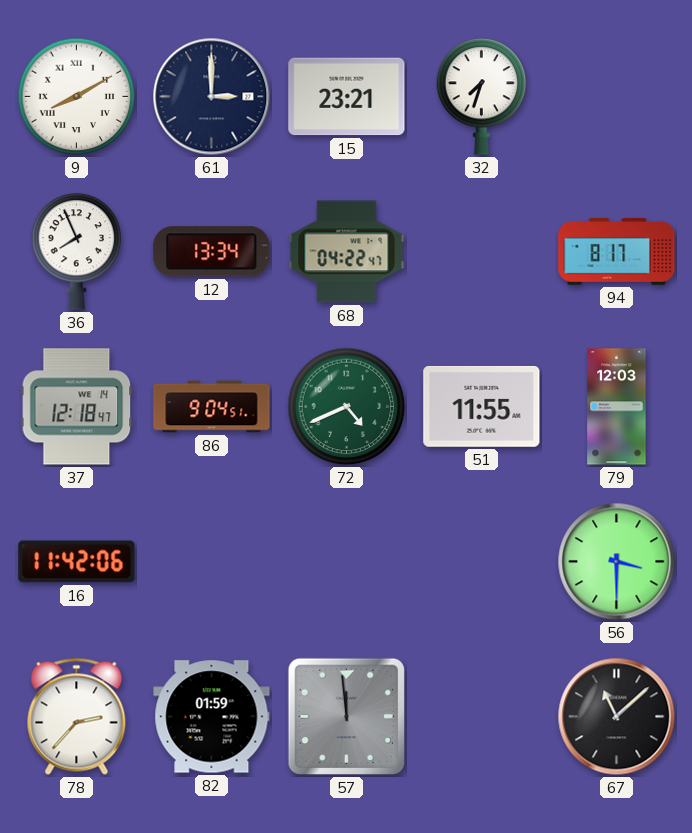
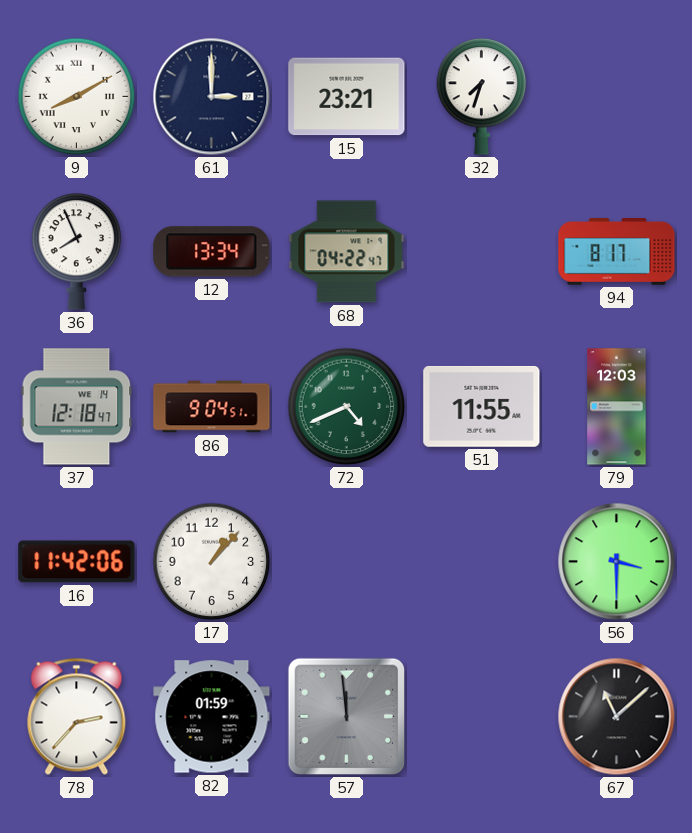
17: none -> 1:07 (212, 562)
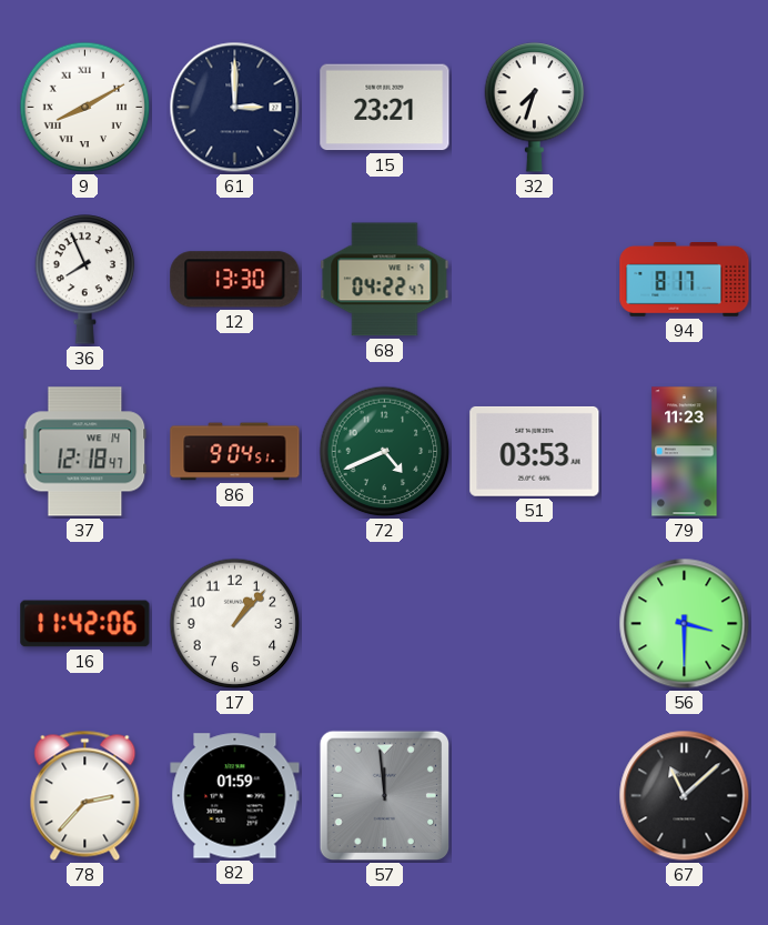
12: 13:34 -> 13:30 (235, 280)
51: 11:55 -> 03:53 (535, 451)
79: 12:03 -> 11:23 (685, 452)
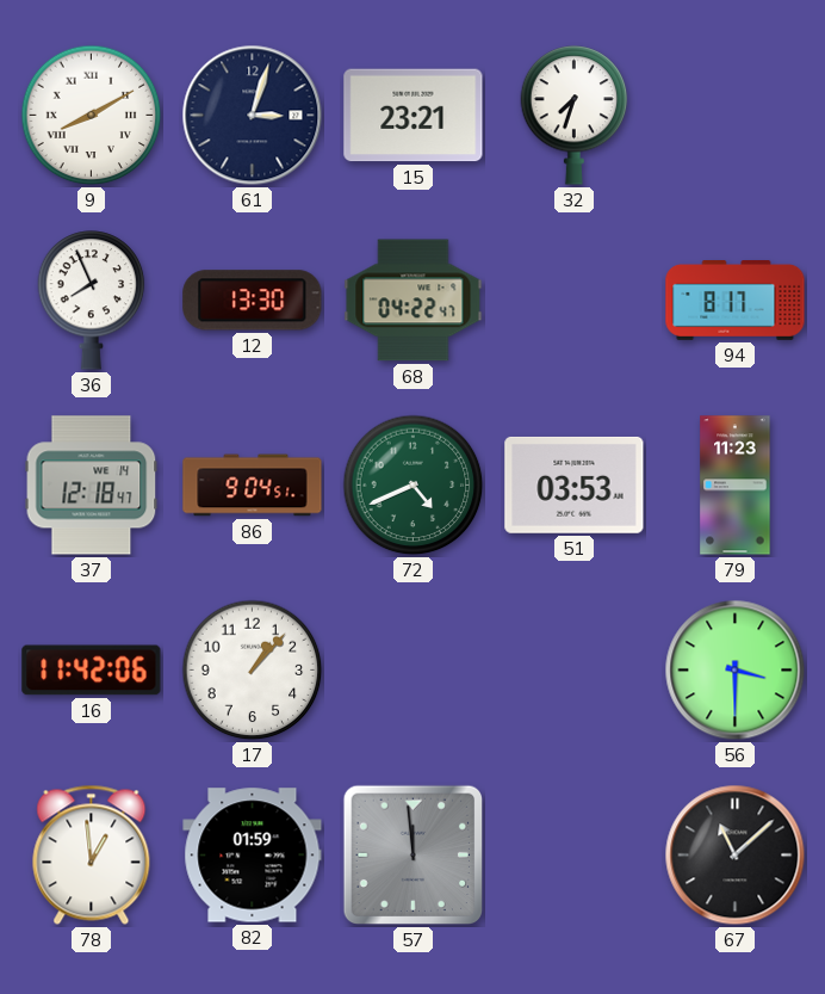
61: 3:00 -> 3:03 (253, 116)
78: 2:37 -> 12:59 (92, 854)
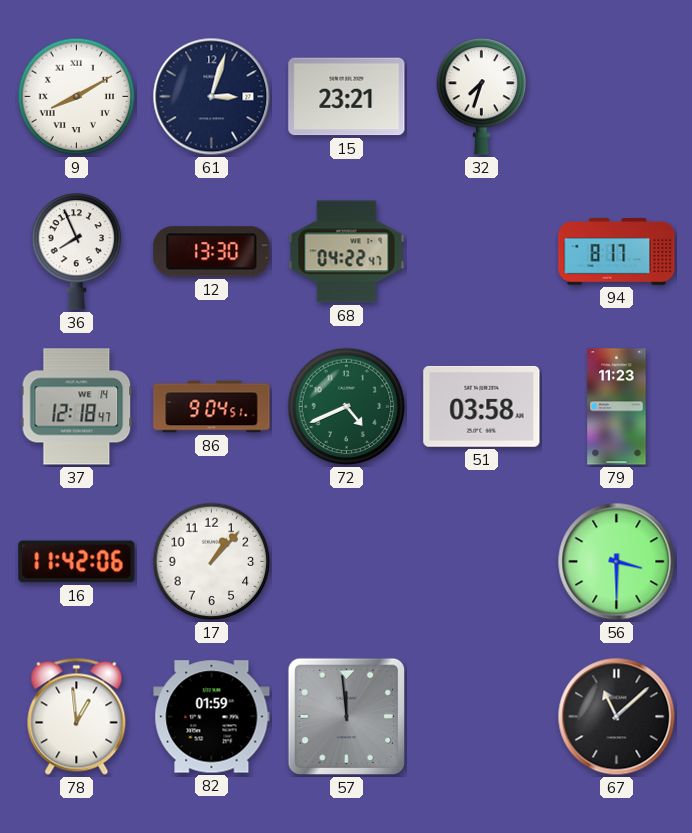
51: 03:53 -> 03:58 (482, 406)
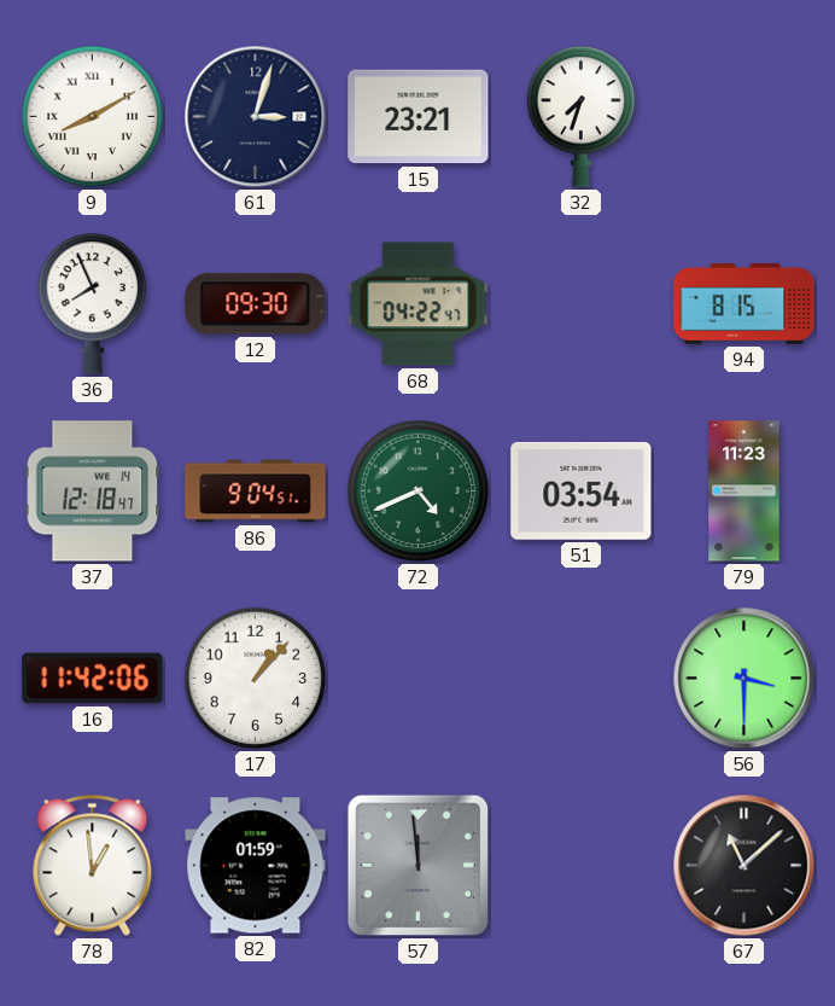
12: 13:30 -> 09:30 (256, 304)
94: 8:17 -> 8:15 (745, 304)
51: 03:58 -> 03:54 (582, 490)
